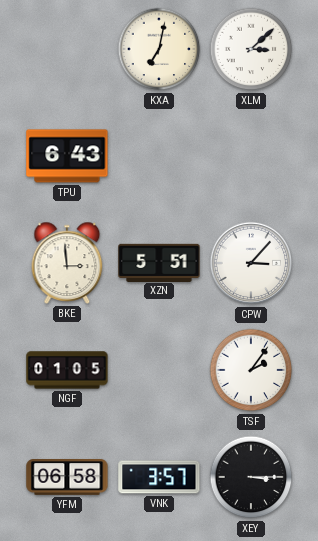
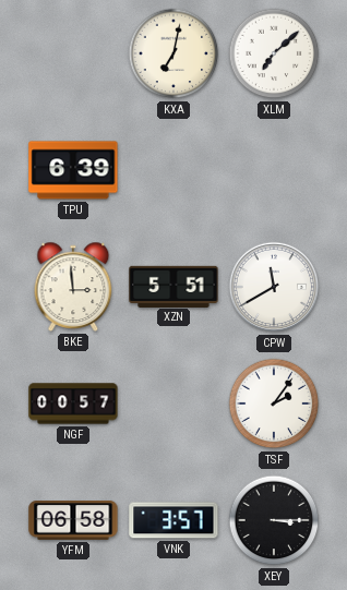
XLM: 3:08 -> 7:08 (274, 53)
TPU: 6:43 -> 6:39 (73, 170)
CPW: 3:07 -> 11:40 (274, 287)
NGF: 01:05 -> 00:57 (73, 404)
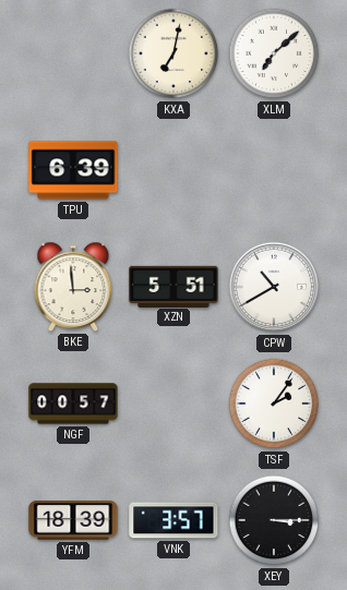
CPW: 11:40 -> 10:40 (274, 287)
YFM: 06:58 -> 18:39 (73, 520)
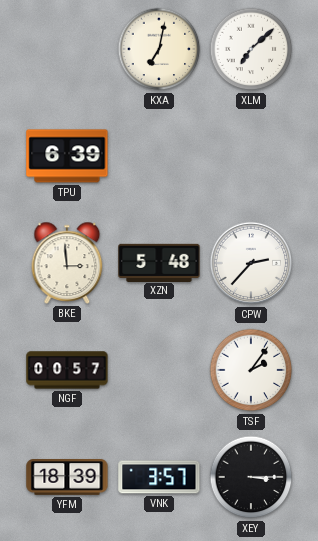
XZN: 5:51 -> 5:48 (159, 262)
CPW: 10:40 -> 2:37 (251, 263)
